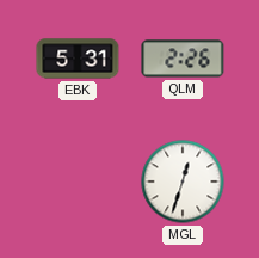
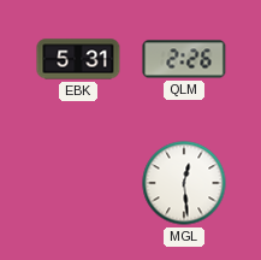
MGL: 12:33 -> 12:29 (184, 183)
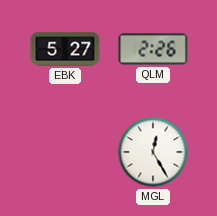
EBK: 5:31 -> 5:27 (65, 49)
MGL: 12:29 -> 12:25 (153, 152)
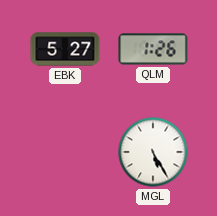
QLM: 2:26 -> 1:26 (153, 49)
MGL: 12:25 -> 5:25 (153, 152)
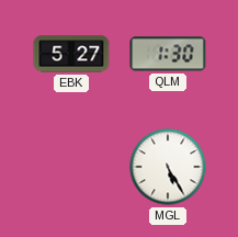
QLM: 1:26 -> 1:30 (168, 54)
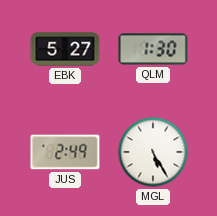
JUS: none -> 2:49 (65, 152)
